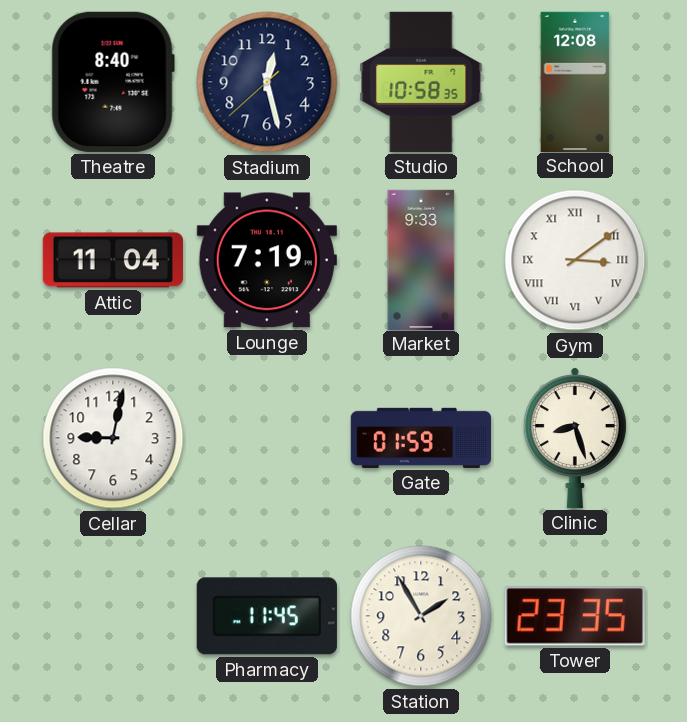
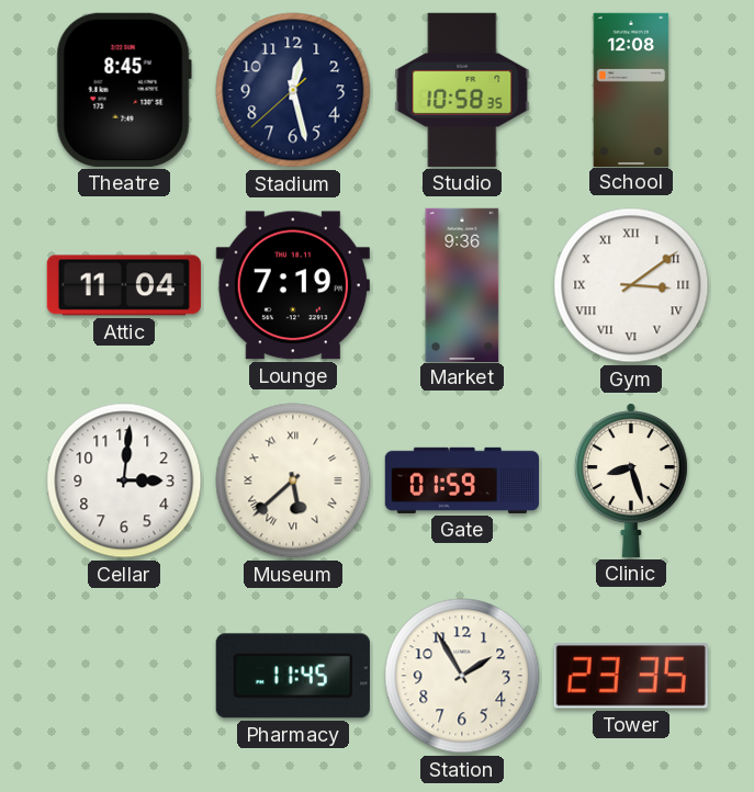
Theatre: 8:40 -> 8:45 (124, 90)
Market: 9:33 -> 9:36 (462, 284)
Cellar: 9:02 -> 3:01 (124, 480)
Museum: none -> 5:38 (293, 480)
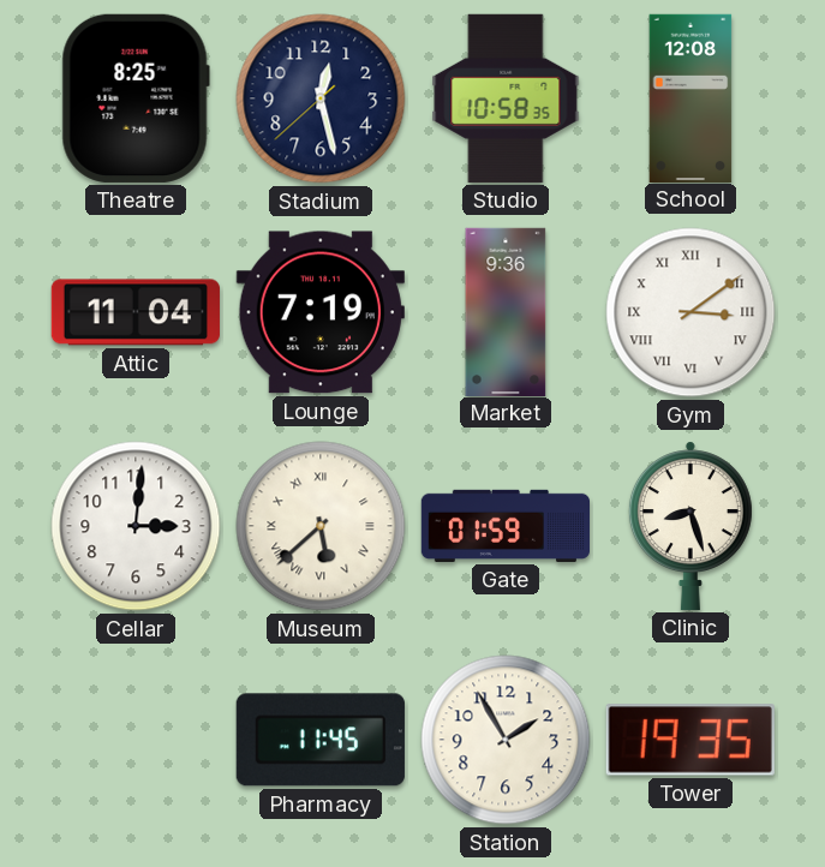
Theatre: 8:45 -> 8:25 (136, 98)
Tower: 23:35 -> 19:35 (691, 740)
